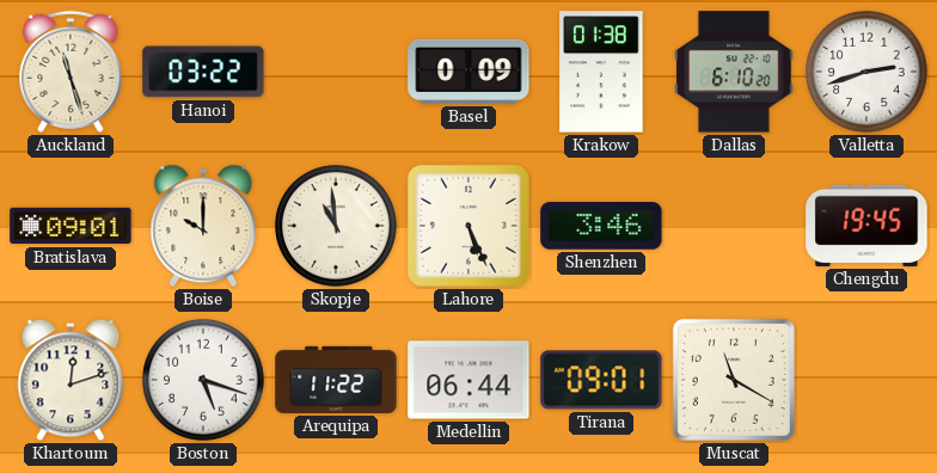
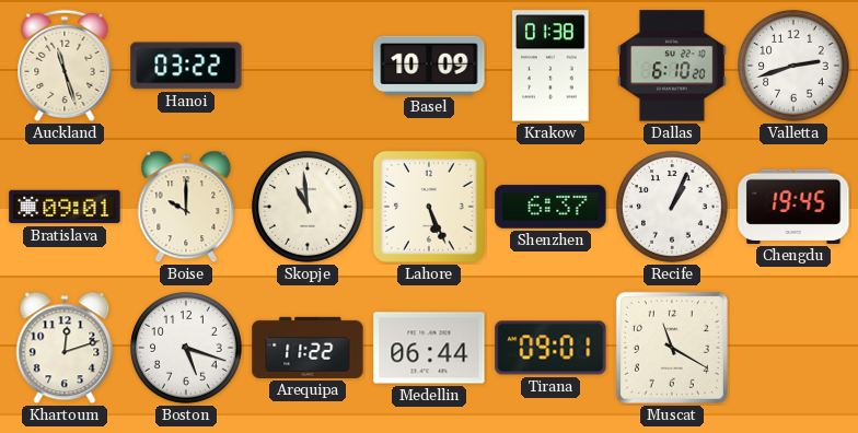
Basel: 0:09 -> 10:09 (429, 66)
Shenzhen: 3:46 -> 6:37 (550, 207)
Recife: none -> 1:04 (672, 207)
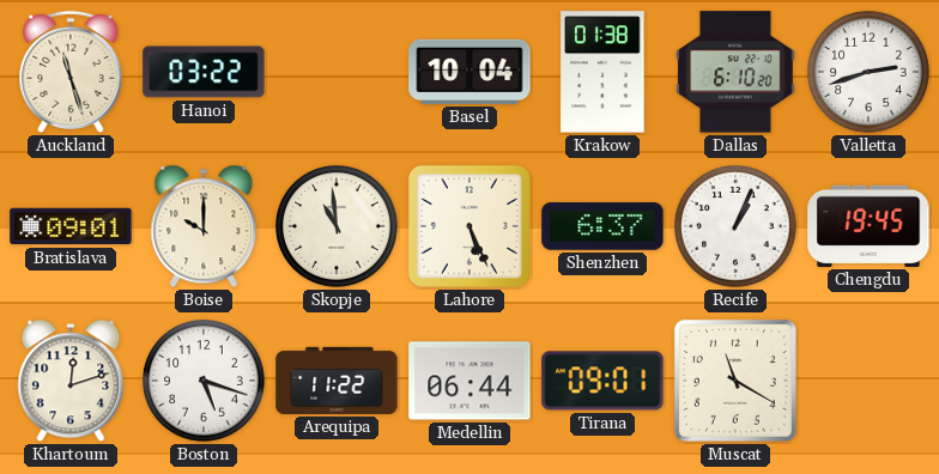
Basel: 10:09 -> 10:04 (469, 72)
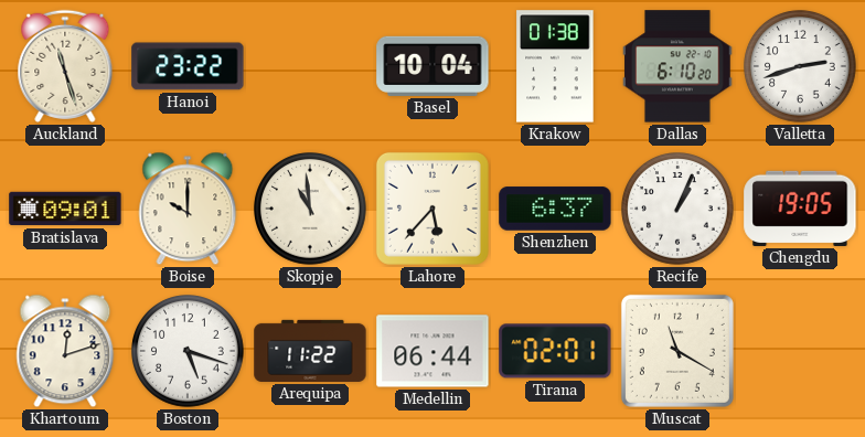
Hanoi: 03:22 -> 23:22 (188, 66)
Lahore: 5:26 -> 5:37 (432, 209)
Chengdu: 19:45 -> 19:05 (800, 209)
Tirana: 09:01 -> 02:01 (555, 351)
